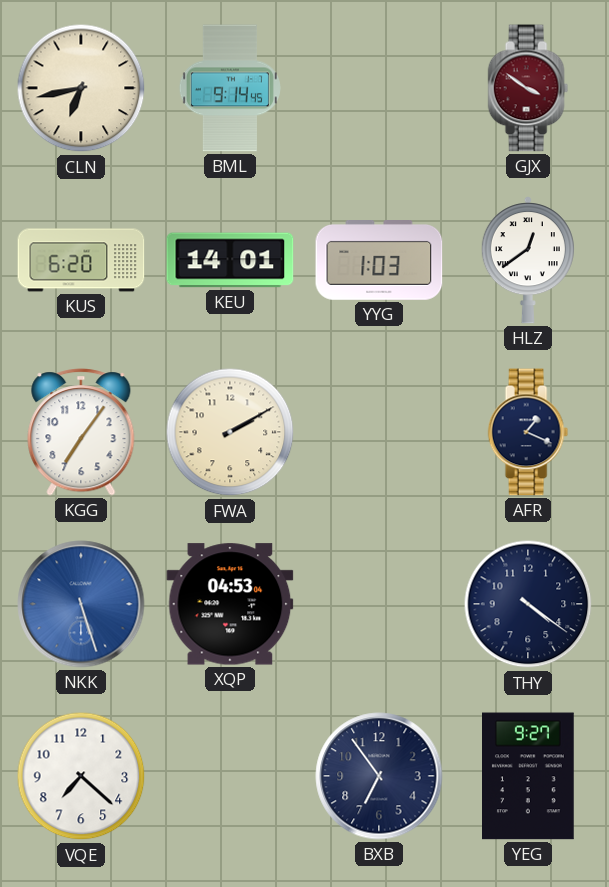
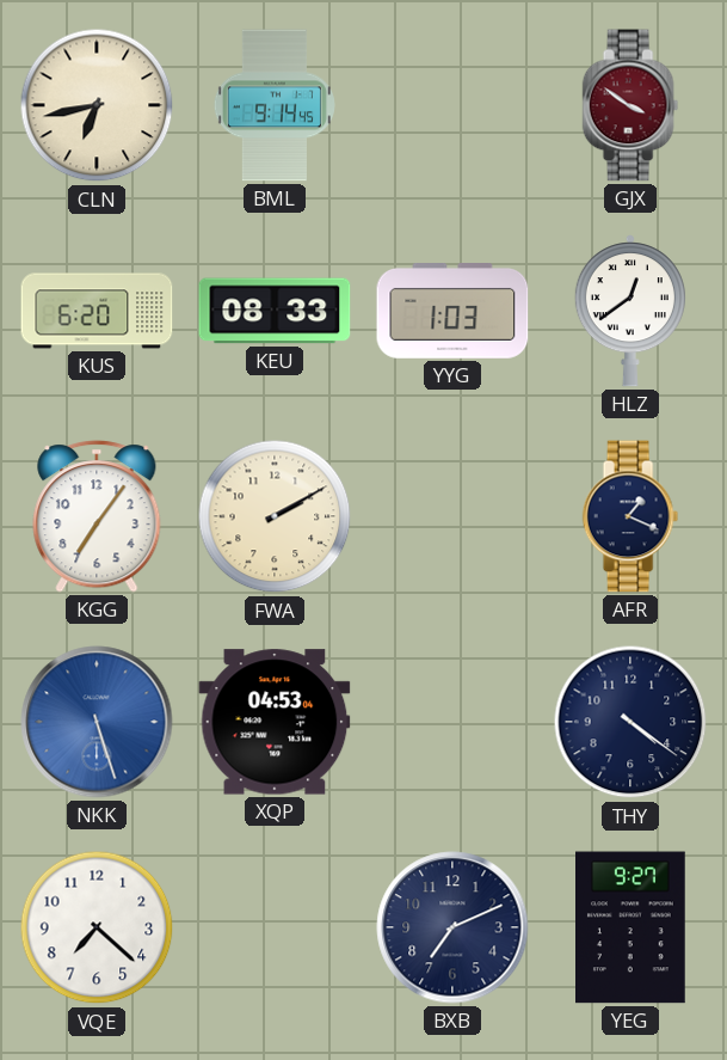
KEU: 14:01 -> 08:33 (275, 311)
BXB: 6:54 -> 7:11 (452, 927)
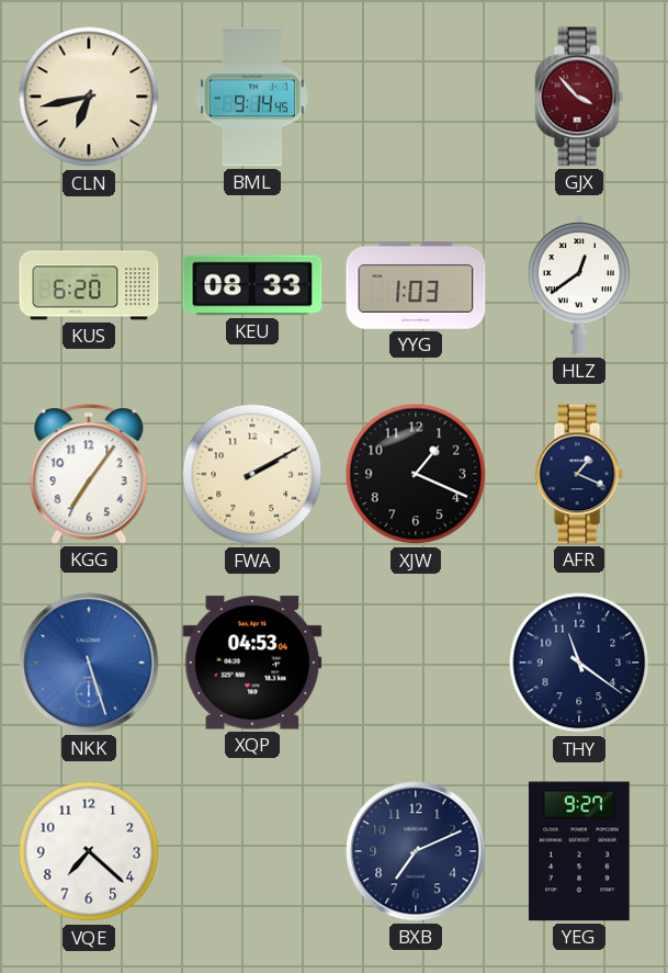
GJX: 3:51 -> 3:53 (579, 97)
XJW: none -> 1:19 (416, 474)
THY: 4:21 -> 11:21 (579, 663)
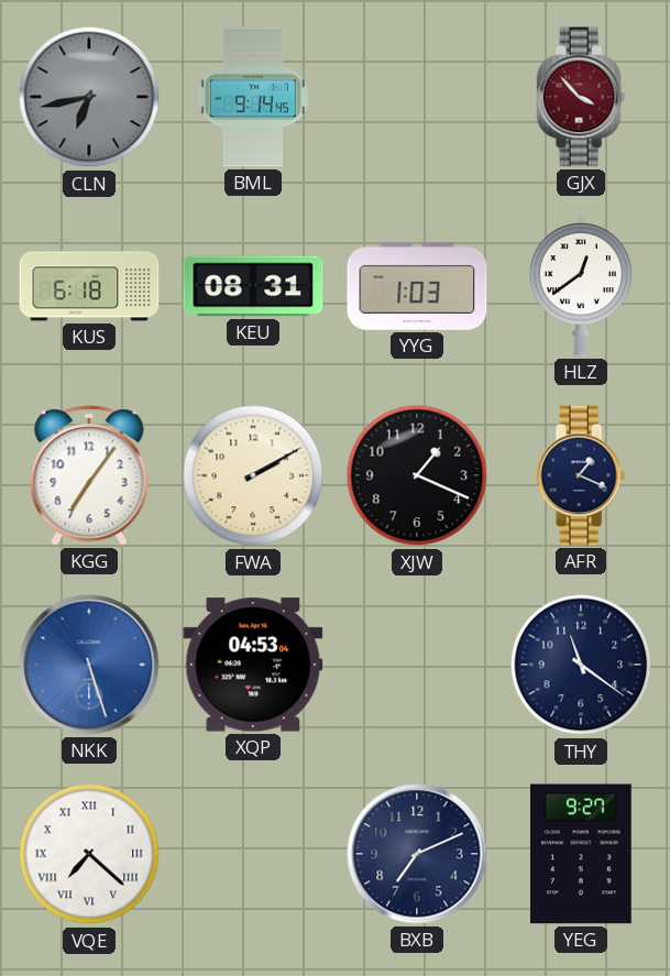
CLN dial: cream -> grey (89, 97)
KUS: 6:20 -> 6:18 (89, 286)
KEU: 08:33 -> 08:31 (253, 286)
VQE numerals: Arabic -> Roman (89, 854)
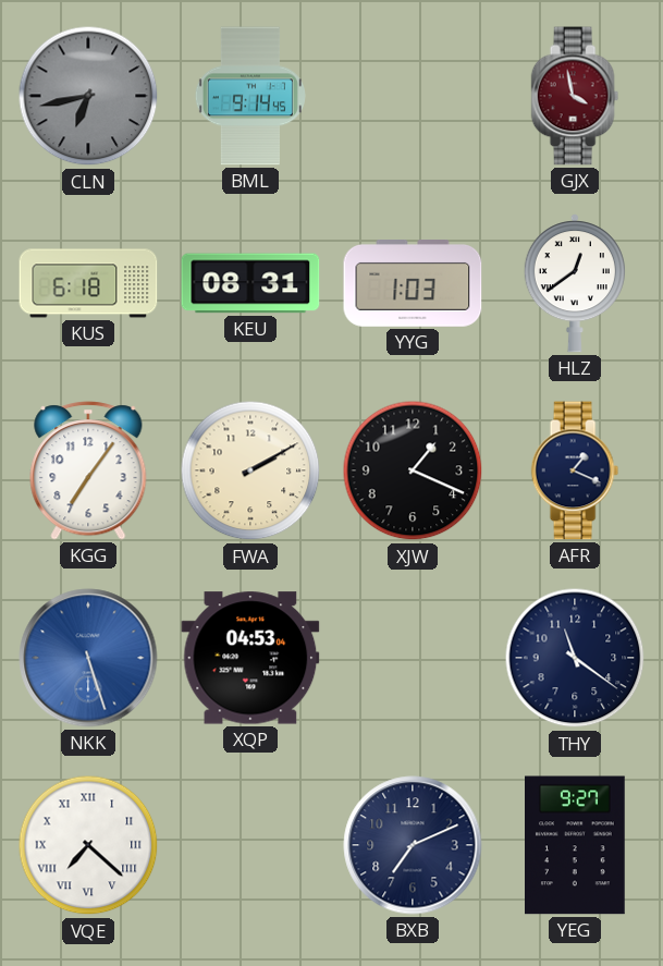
GJX: 3:53 -> 3:58 (575, 96)
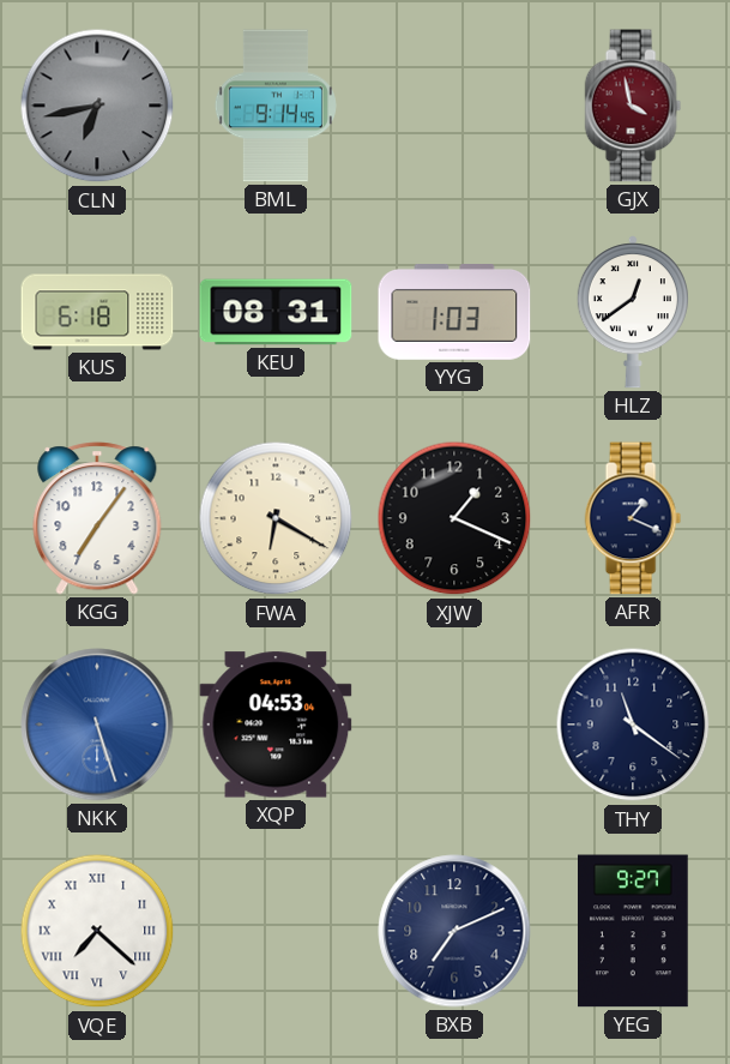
FWA: 2:10 -> 6:20 (276, 518)
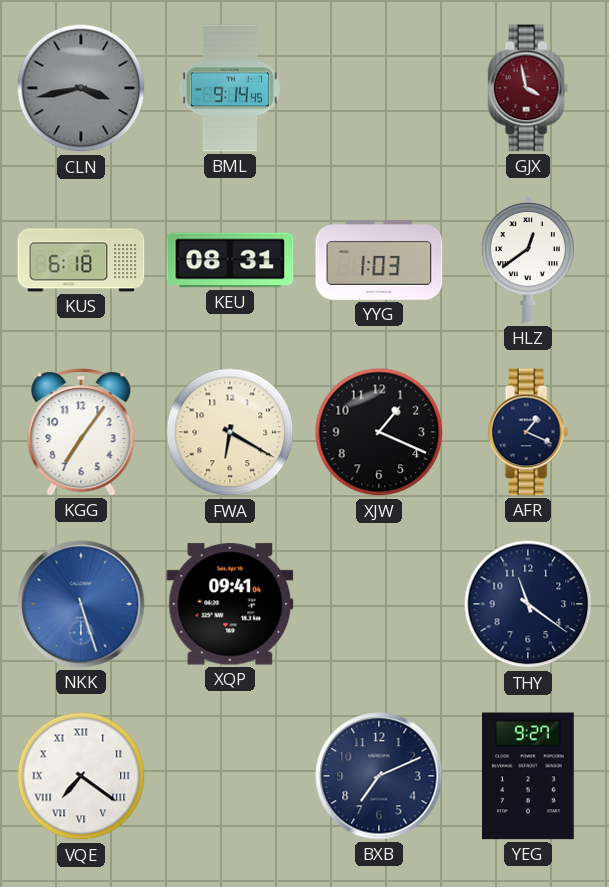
CLN: 6:43 -> 3:43 (81, 88)
XQP: 04:53 -> 09:41 (230, 604)
VQE: 7:22 -> 7:21 (81, 776)
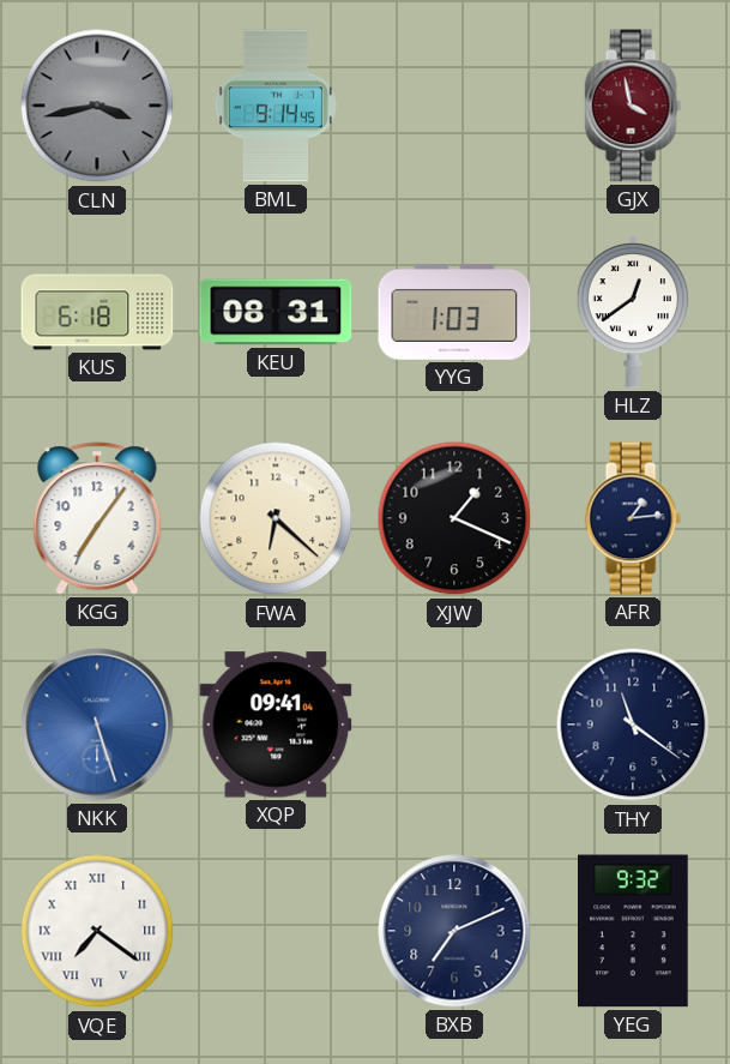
FWA: 6:20 -> 6:22 (276, 518)
AFR: 1:19 -> 1:14 (633, 518)
YEG: 9:27 -> 9:32 (634, 931)
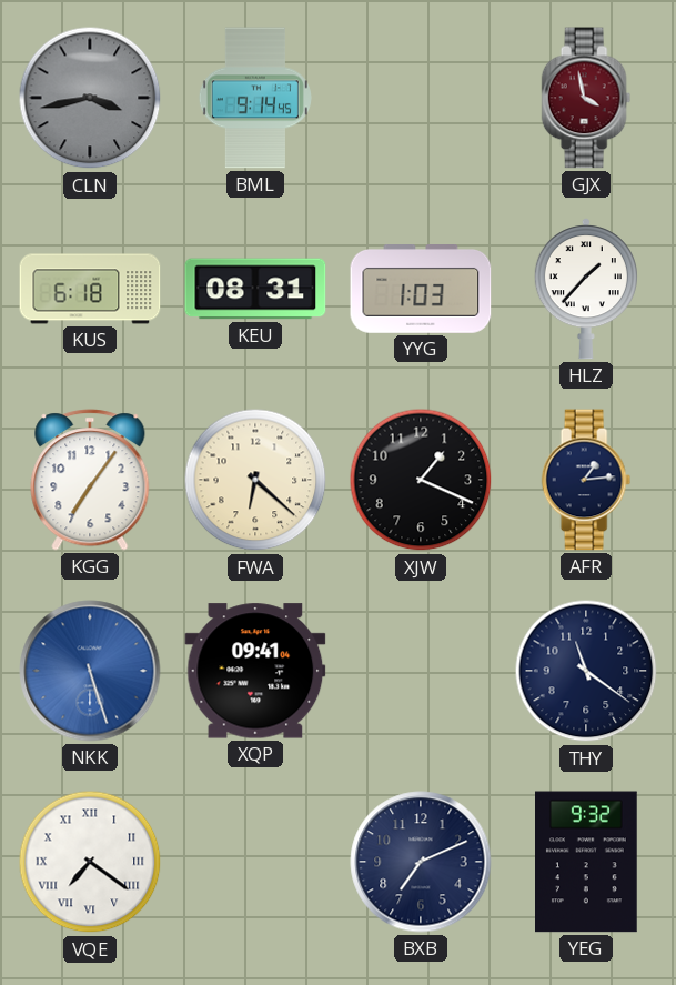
HLZ: 12:39 -> 1:37 (586, 289)
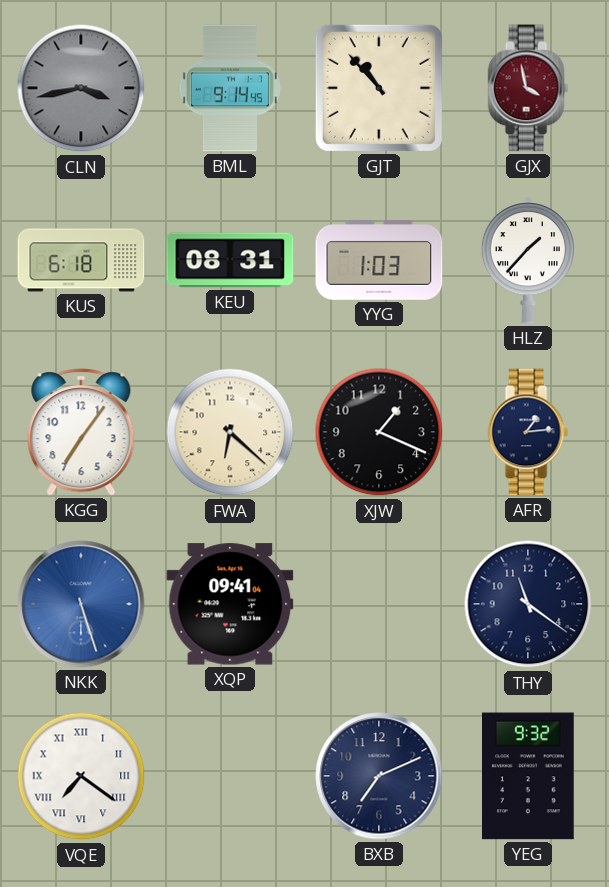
GJT: none -> 10:53 (379, 88)
